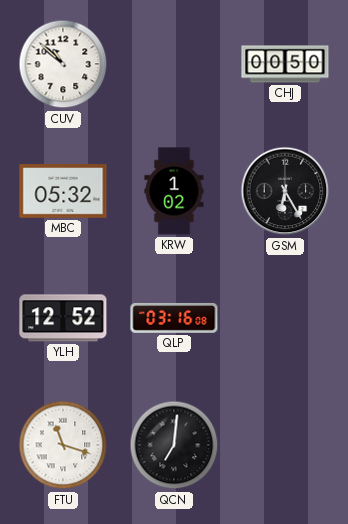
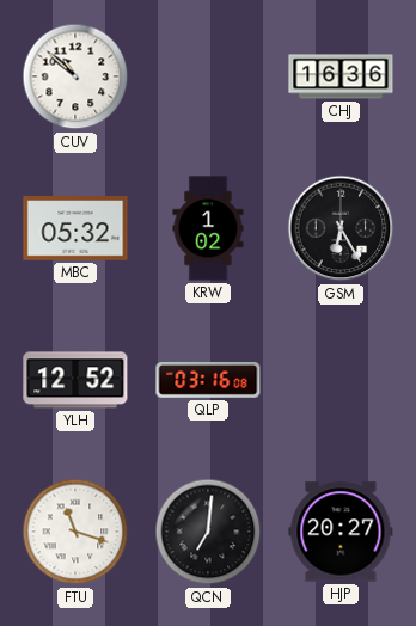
CHJ: 00:50 -> 16:36 (341, 76)
HJP: none -> 20:27 (341, 532)
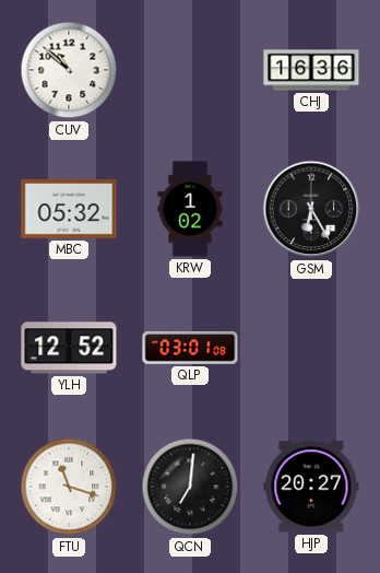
QLP: 03:16 -> 03:01 (190, 348)
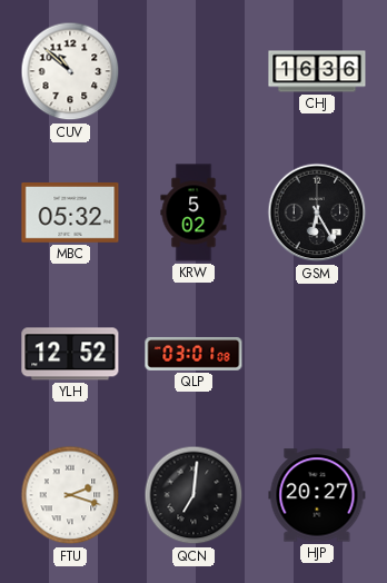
KRW: 1:02 -> 5:02 (193, 213)
FTU: 11:18 -> 2:18 (70, 495)
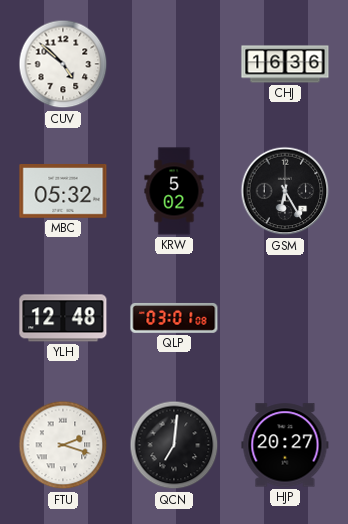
CUV: 10:52 -> 4:52 (63, 64)
YLH: 12:52 -> 12:48 (63, 318)
